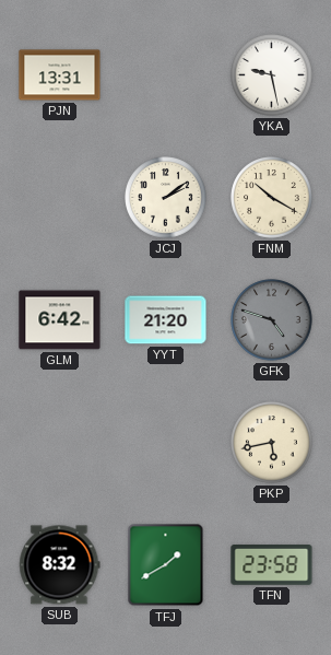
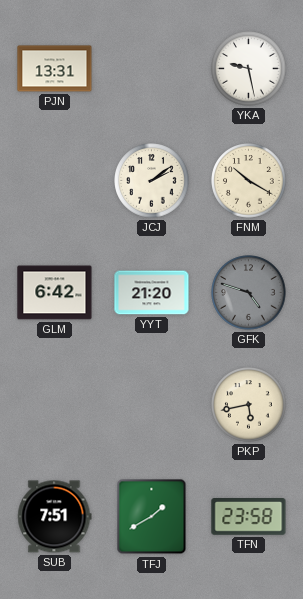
SUB: 8:32 -> 7:51 (55, 517)
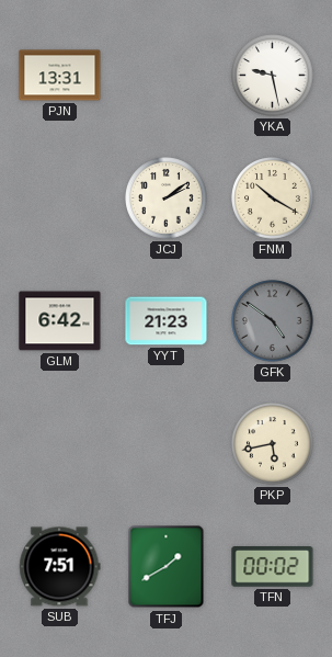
YYT: 21:20 -> 21:23 (167, 321)
GFK: 4:48 -> 4:51 (273, 321)
TFN: 23:58 -> 00:02 (273, 567)
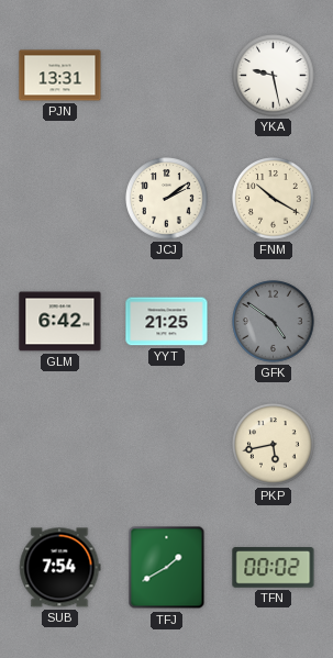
YYT: 21:23 -> 21:25 (167, 322)
SUB: 7:51 -> 7:54 (60, 568)
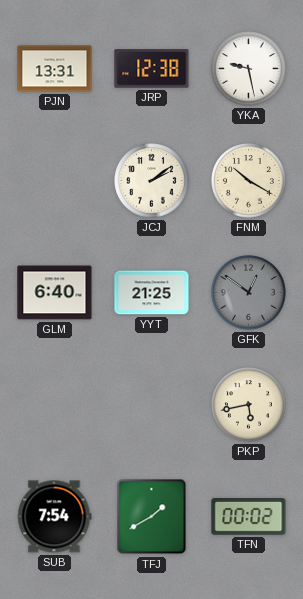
JRP: none -> 12:38 (152, 69)
GLM: 6:42 -> 6:40 (55, 293)
GFK: 4:51 -> 12:51 (249, 293)
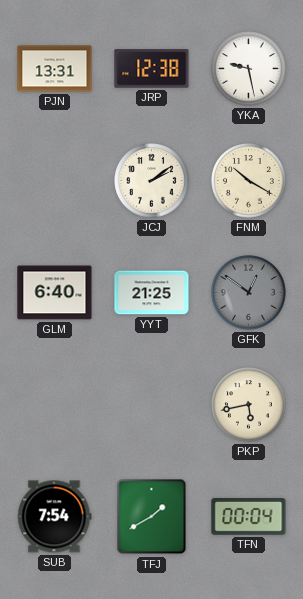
TFN: 00:02 -> 00:04 (249, 517)
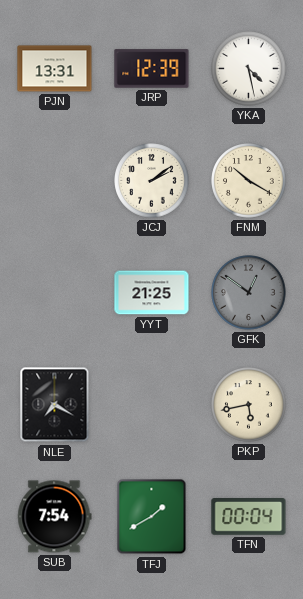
JRP: 12:38 -> 12:39 (152, 69)
YKA: 9:28 -> 4:28 (249, 69)
GLM: 6:40 -> none (55, 293)
NLE: none -> 7:20 (55, 405)
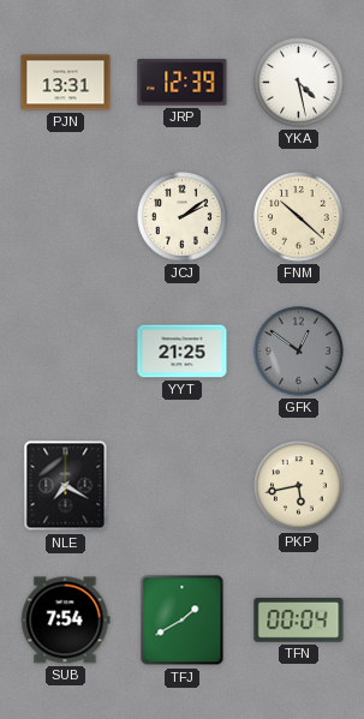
FNM: 10:20 -> 10:22 (299, 217)
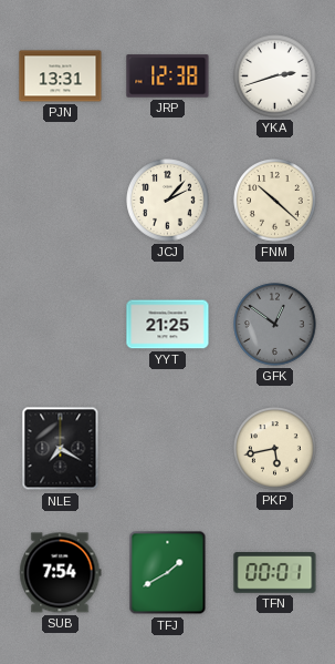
JRP: 12:39 -> 12:38 (168, 76)
YKA: 4:28 -> 2:42 (275, 76)
JCJ: 2:09 -> 2:07 (168, 201)
TFN: 00:04 -> 00:01 (275, 573)
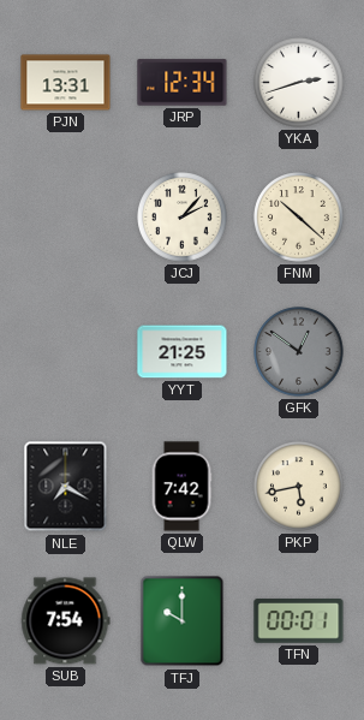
JRP: 12:38 -> 12:34 (183, 83)
QLW: none -> 7:42 (181, 487)
TFJ: 1:40 -> 10:00 (183, 621)
